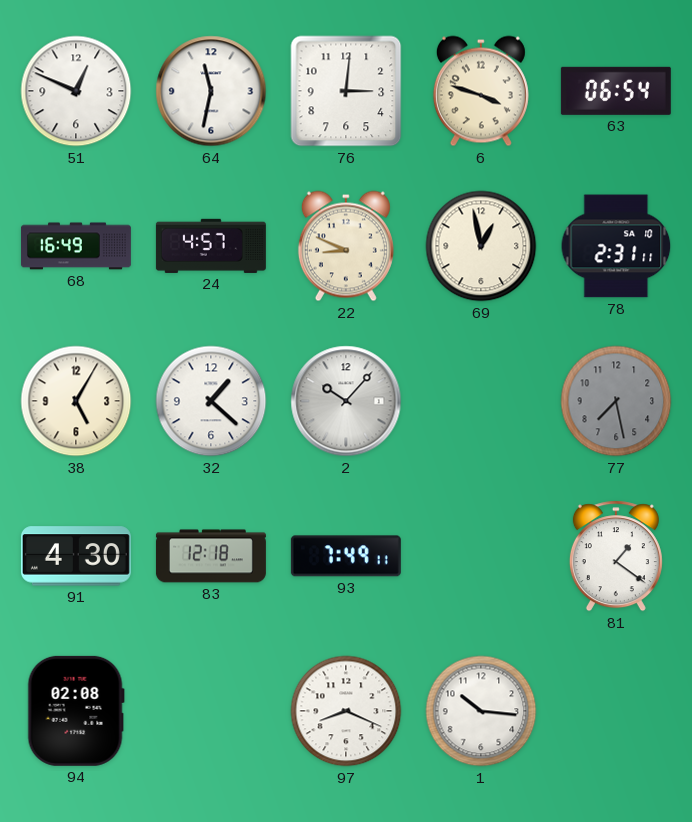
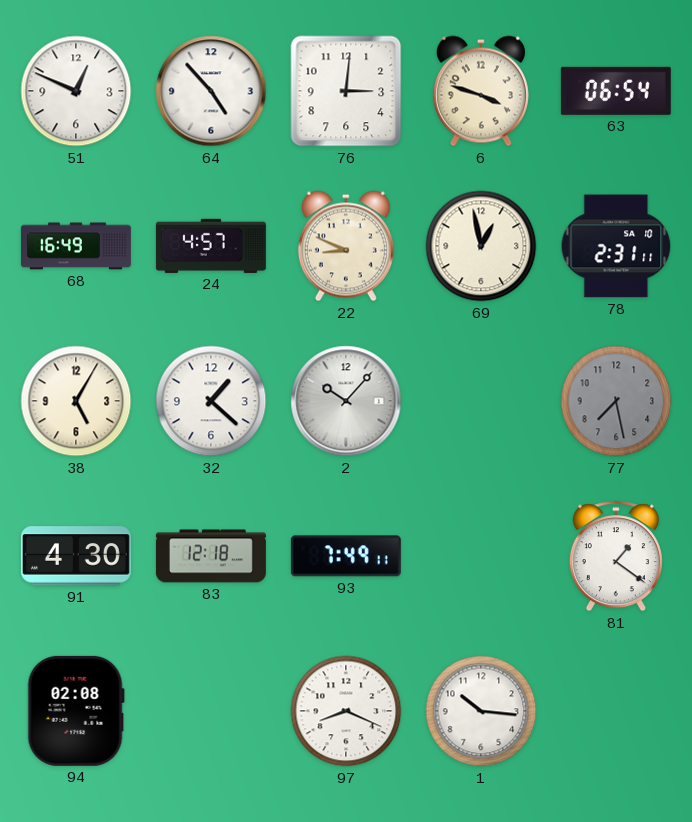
64: 11:32 -> 4:53 (211, 91)
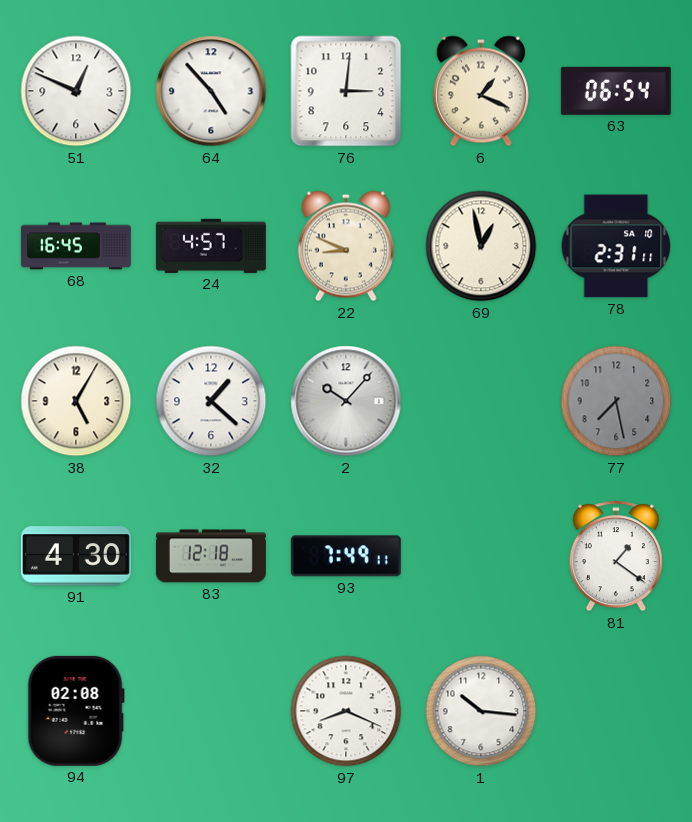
6: 3:48 -> 1:19 (481, 91)
68: 16:49 -> 16:45 (76, 246)
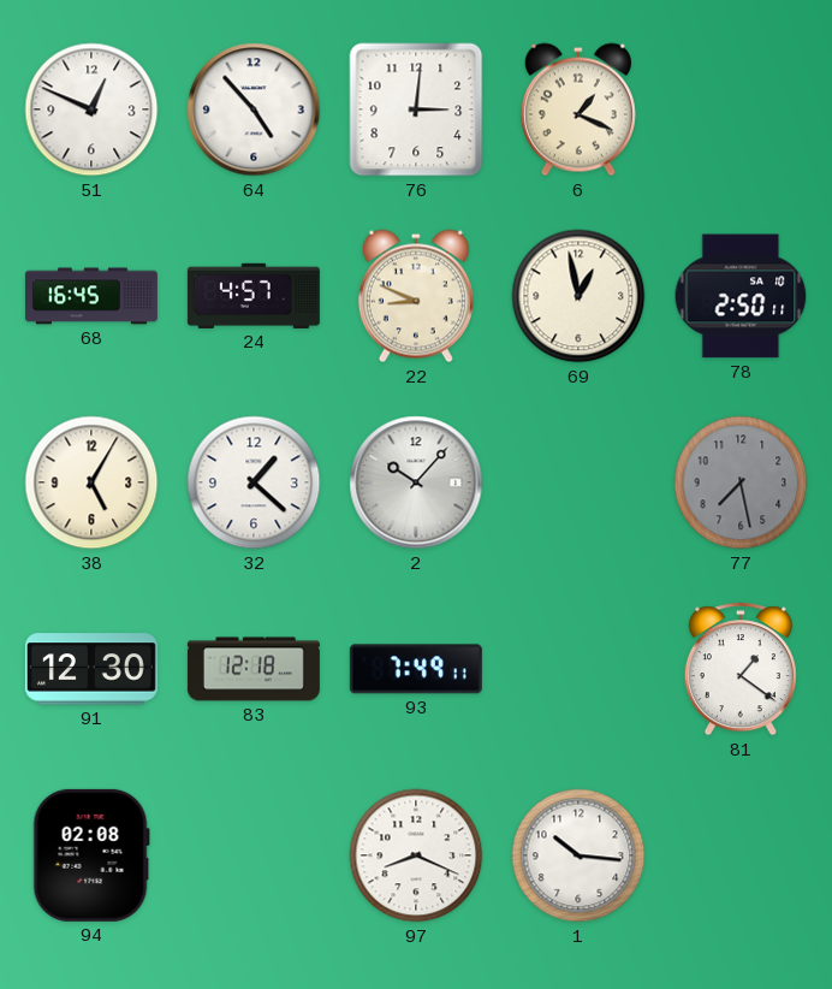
63: 06:54 -> none (616, 91)
78: 2:31 -> 2:50 (741, 296)
91: 4:30 -> 12:30 (91, 669)
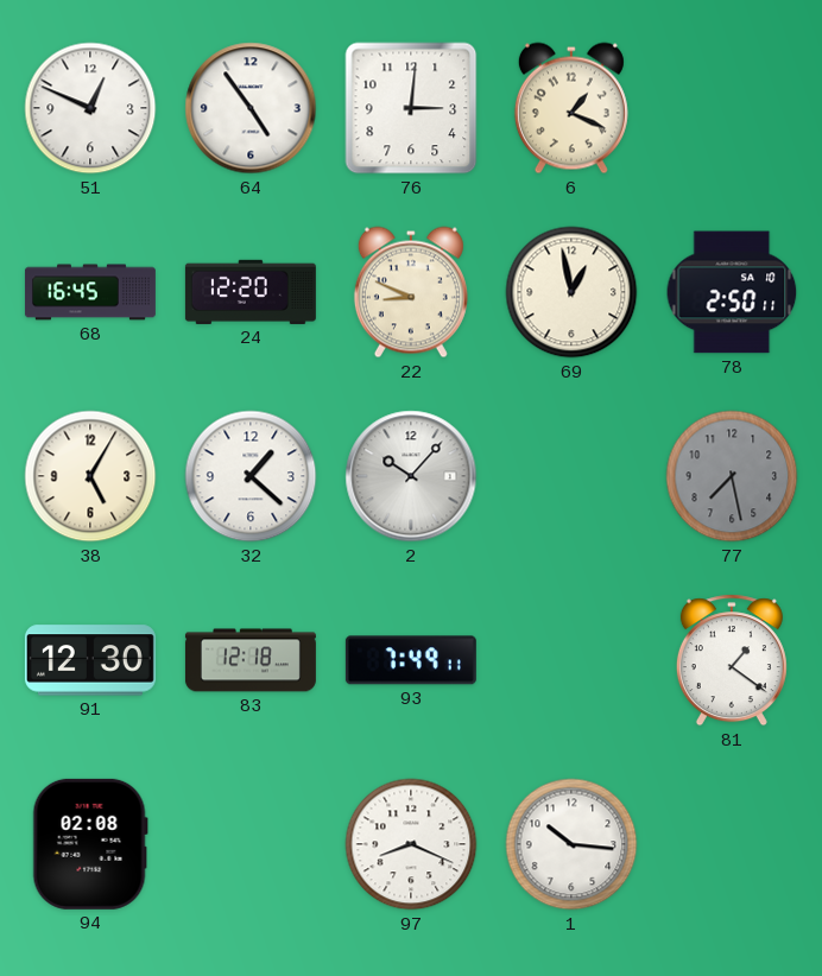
64: 4:53 -> 4:54 (251, 108)
24: 4:57 -> 12:20 (251, 292)
